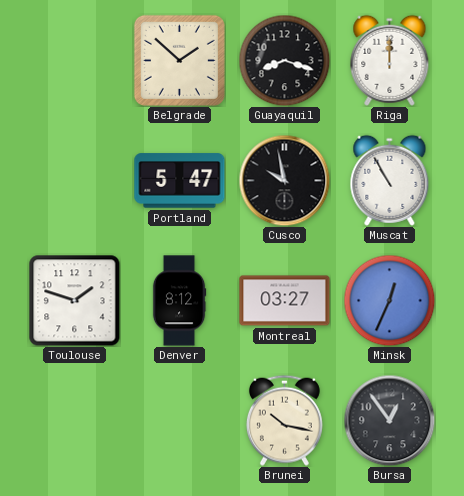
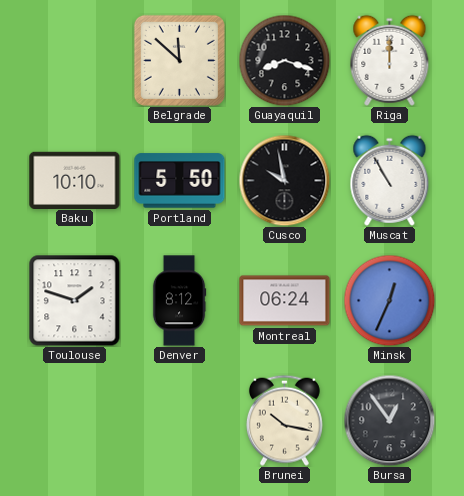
Belgrade: 1:52 -> 11:52 (179, 60)
Baku: none -> 10:10 (75, 180)
Portland: 5:47 -> 5:50 (180, 181)
Montreal: 03:27 -> 06:24 (285, 301)
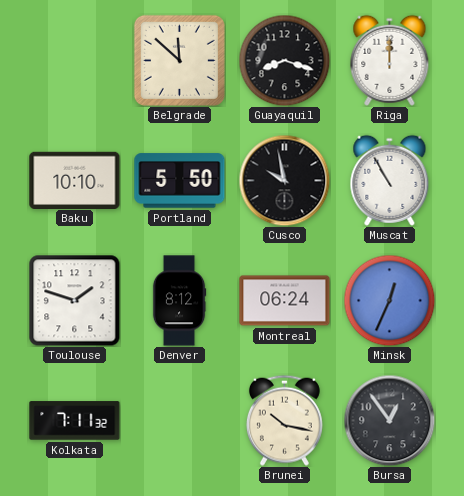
Kolkata: none -> 7:11 (75, 421)
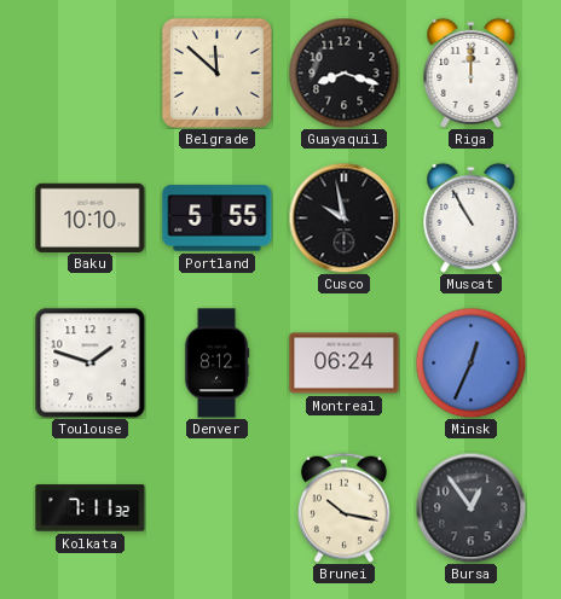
Portland: 5:50 -> 5:55 (218, 219)
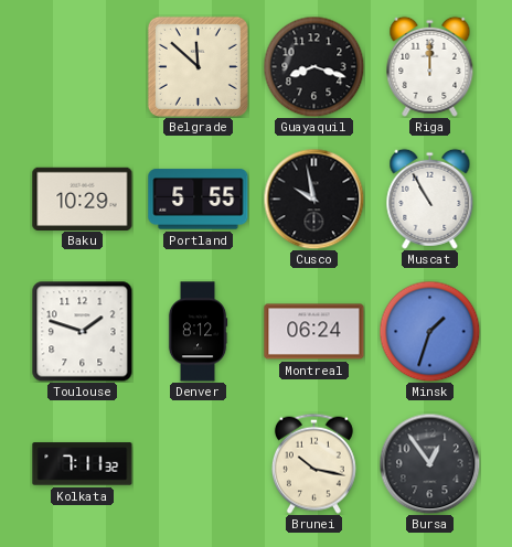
Baku: 10:10 -> 10:29 (83, 199)
Minsk: 12:34 -> 1:33 (429, 331)
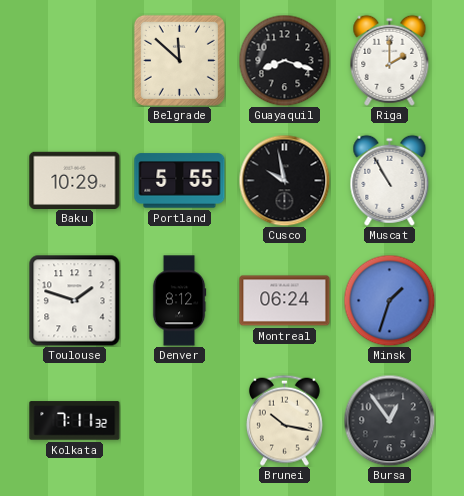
Riga: 12:00 -> 2:00 (390, 60)
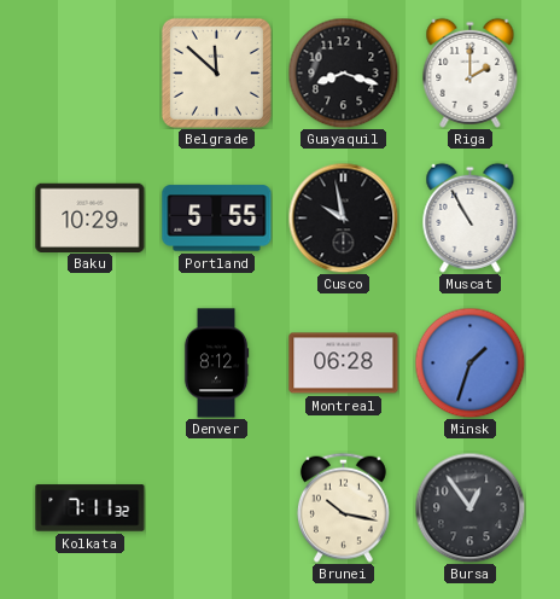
Toulouse: 1:48 -> none (75, 301)
Montreal: 06:24 -> 06:28 (344, 364)
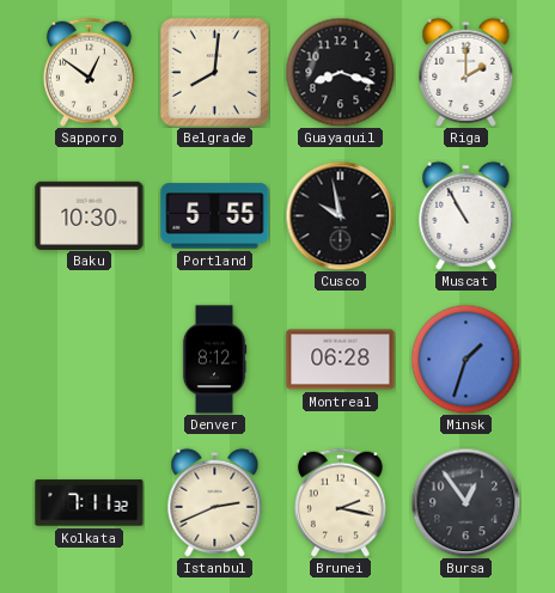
Sapporo: none -> 12:51 (89, 72)
Belgrade: 11:52 -> 8:01 (214, 72)
Baku: 10:29 -> 10:30 (90, 215)
Istanbul: none -> 2:41 (215, 502)
Brunei: 10:17 -> 2:17 (340, 502)
